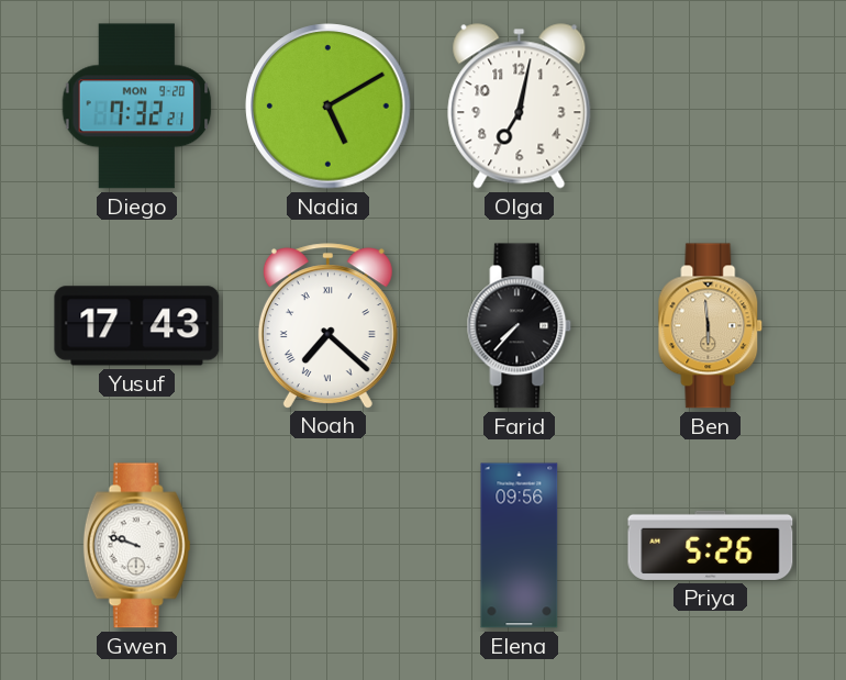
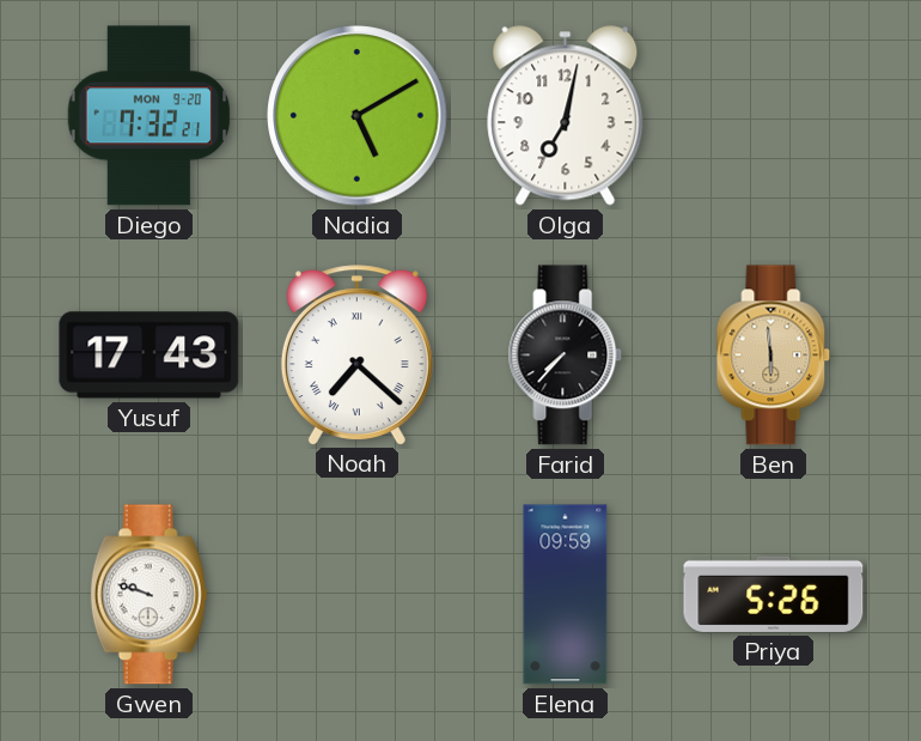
Elena: 09:56 -> 09:59 (566, 595)
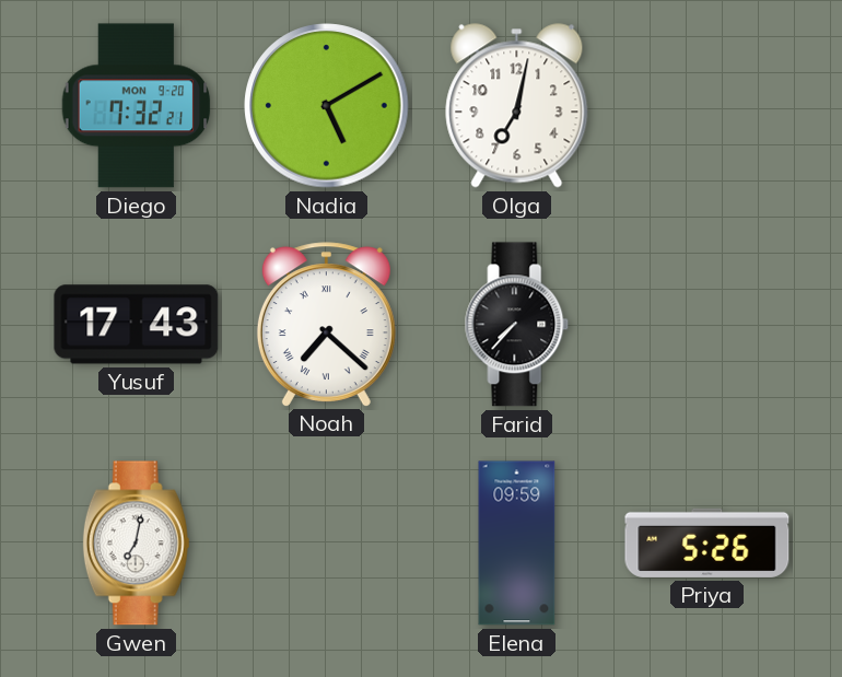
Ben: 5:59 -> none (774, 356)
Gwen: 9:48 -> 7:02 (136, 544)
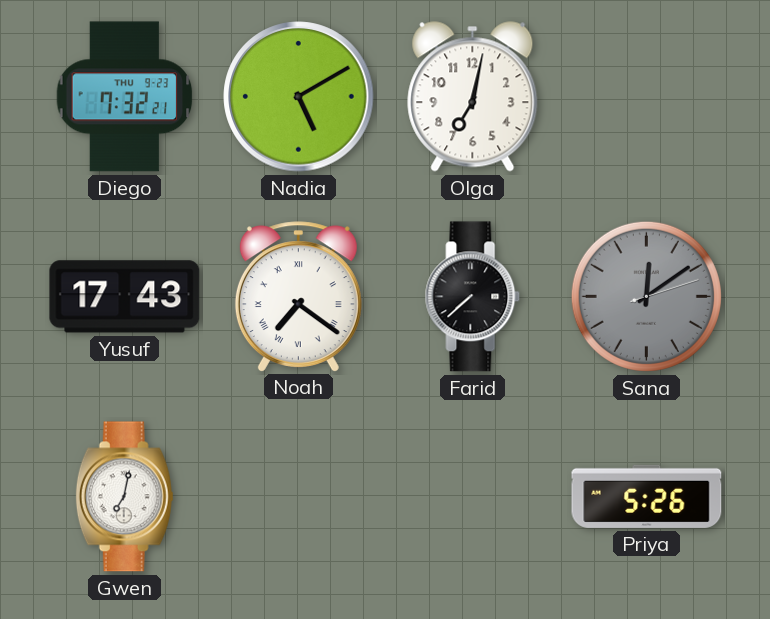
Diego date: MON 9-20 -> THU 9-23 (125, 97)
Noah: 7:22 -> 7:21 (298, 296)
Farid: 7:37 -> 7:38 (473, 297)
Sana: none -> 12:09 (646, 296)
Elena: 09:59 -> none (517, 544)
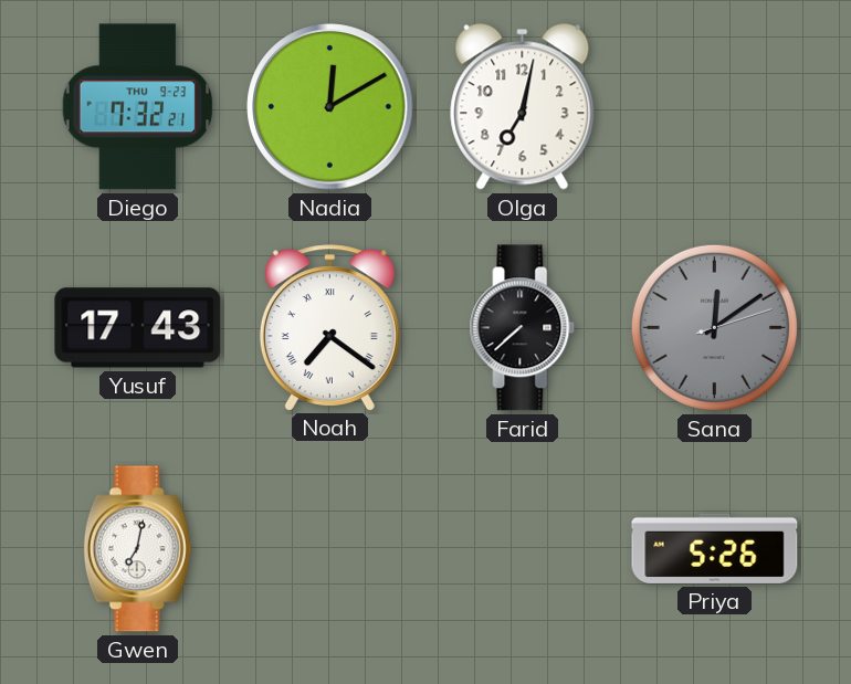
Nadia: 5:10 -> 12:10 (330, 107)
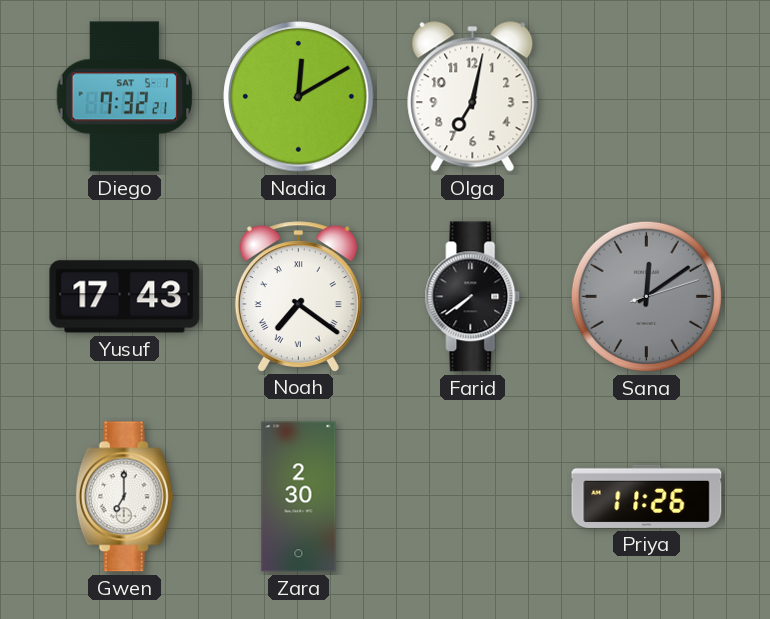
Diego date: THU 9-23 -> SAT 5-1 (125, 97)
Farid: 7:38 -> 7:39 (473, 297)
Gwen: 7:02 -> 7:00 (124, 497)
Zara: none -> 2:30 (299, 497)
Priya: 5:26 -> 11:26 (647, 496)
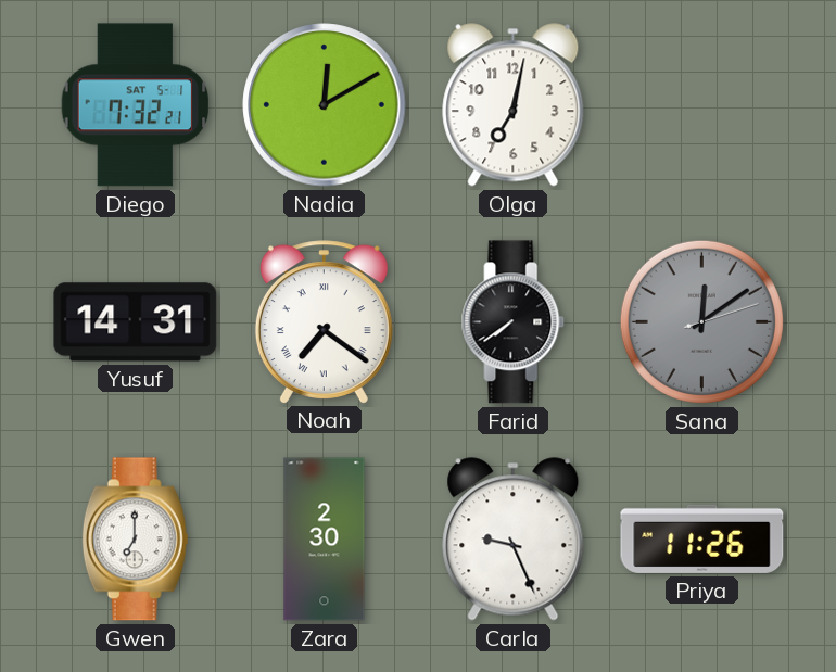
Yusuf: 17:43 -> 14:31 (136, 322)
Carla: none -> 9:26 (514, 540)
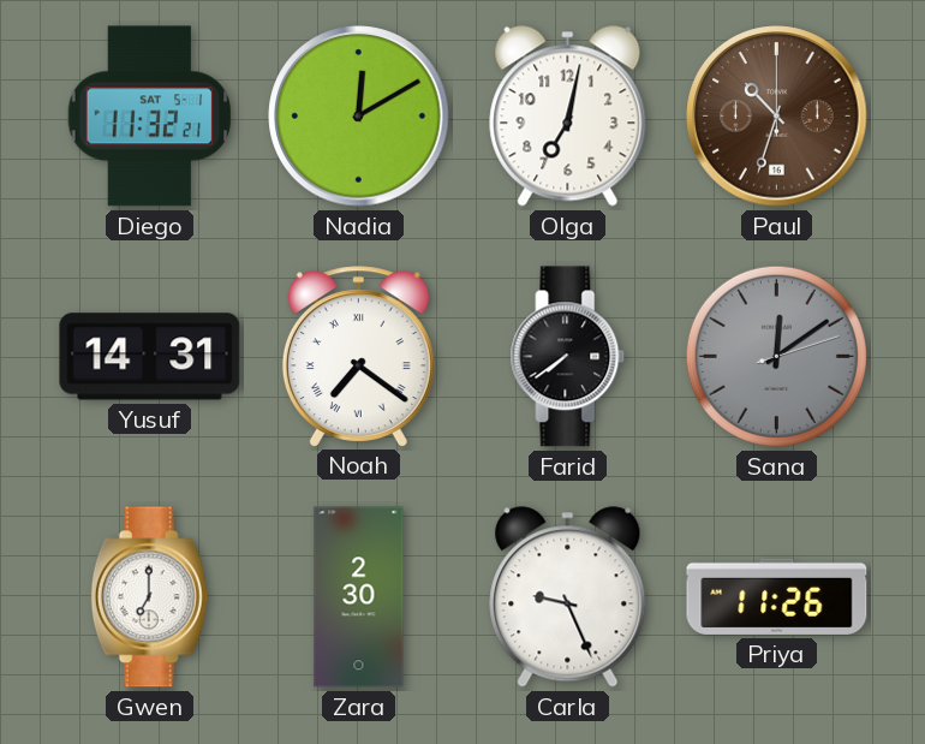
Diego: 7:32 -> 11:32 (150, 117)
Paul: none -> 10:33 (777, 117)
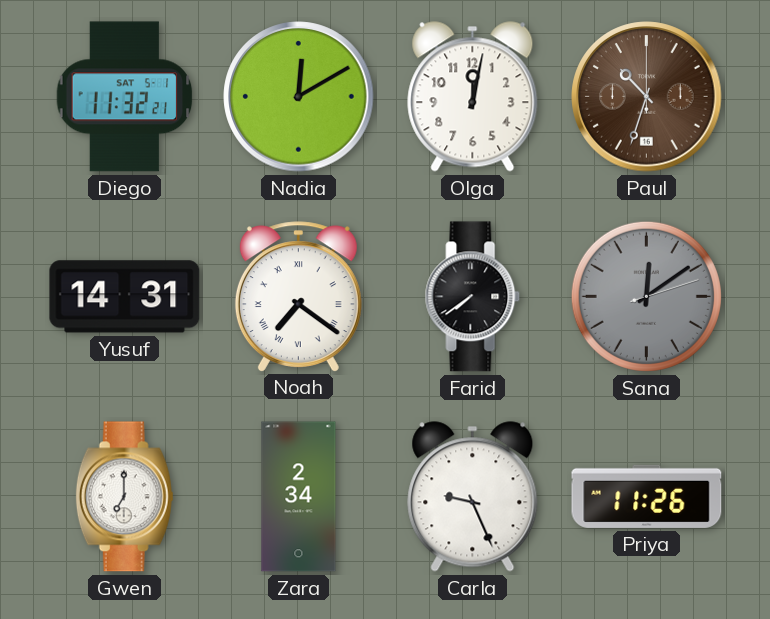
Olga: 7:02 -> 12:02 (473, 97)
Zara: 2:30 -> 2:34 (299, 497)
